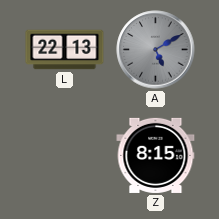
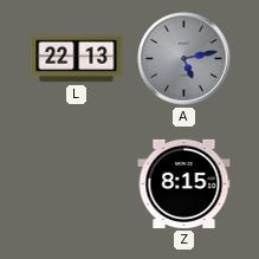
A: 5:10 -> 5:13 (184, 59)
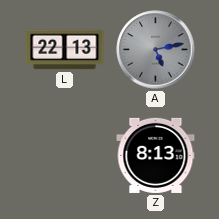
Z: 8:15 -> 8:13 (156, 155)
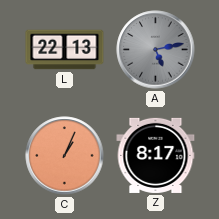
C: none -> 1:04 (65, 156)
Z: 8:13 -> 8:17 (156, 155)
